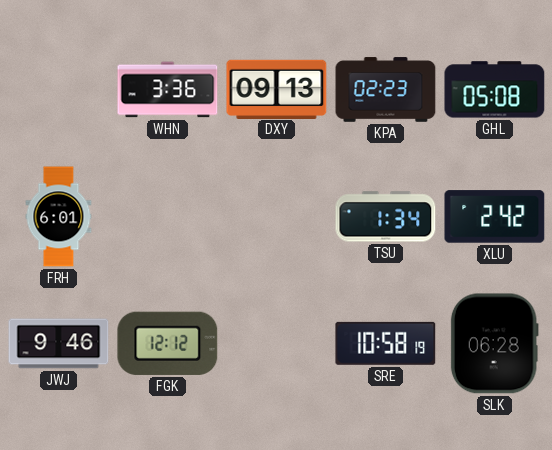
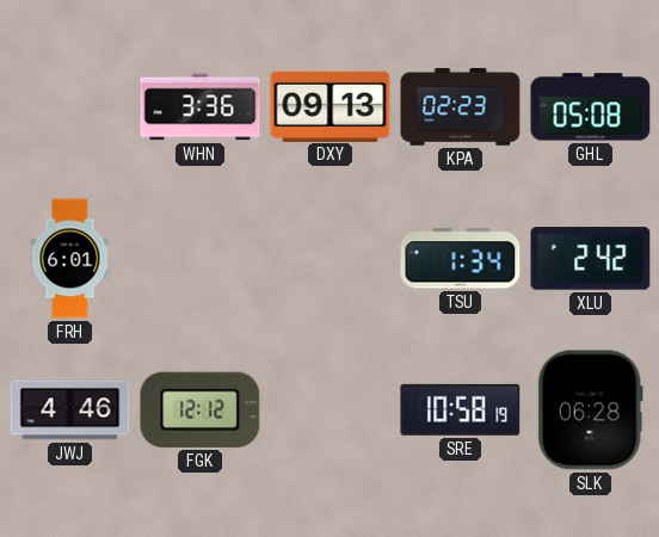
JWJ: 9:46 -> 4:46 (70, 411)
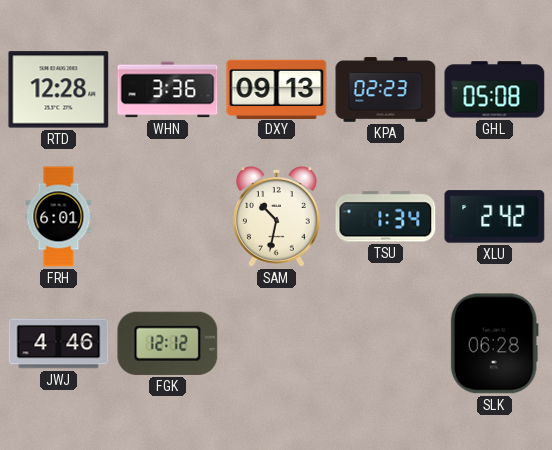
RTD: none -> 12:28 (59, 90)
SAM: none -> 10:32 (277, 217)
SRE: 10:58 -> none (461, 409)
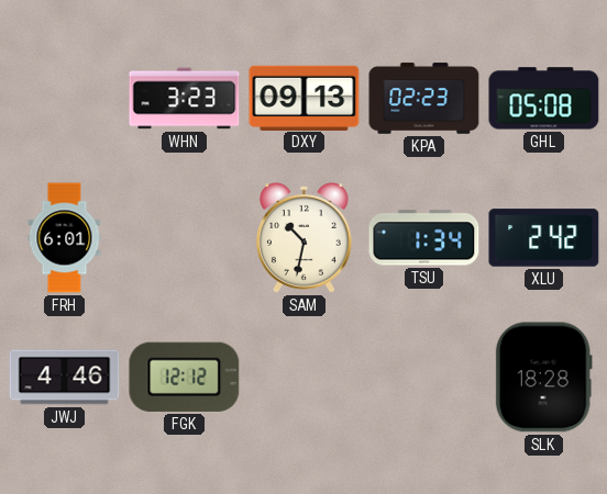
RTD: 12:28 -> none (59, 90)
WHN: 3:36 -> 3:23 (185, 99)
SLK: 06:28 -> 18:28 (543, 378)
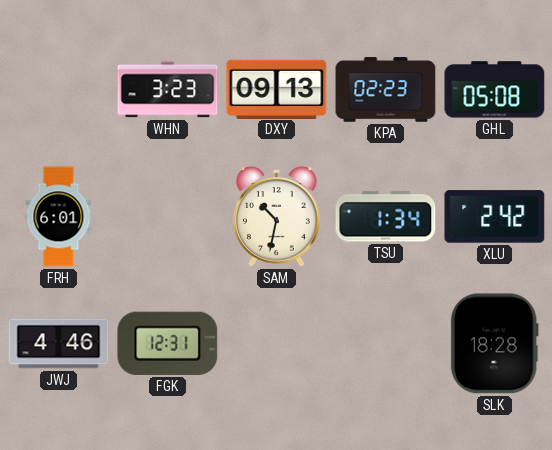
FGK: 12:12 -> 12:31 (168, 343)
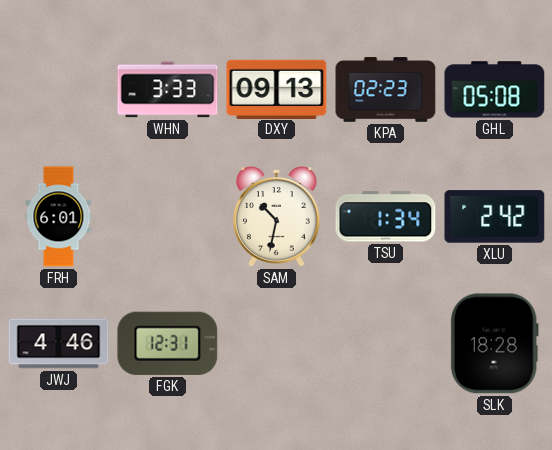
WHN: 3:23 -> 3:33 (168, 90)
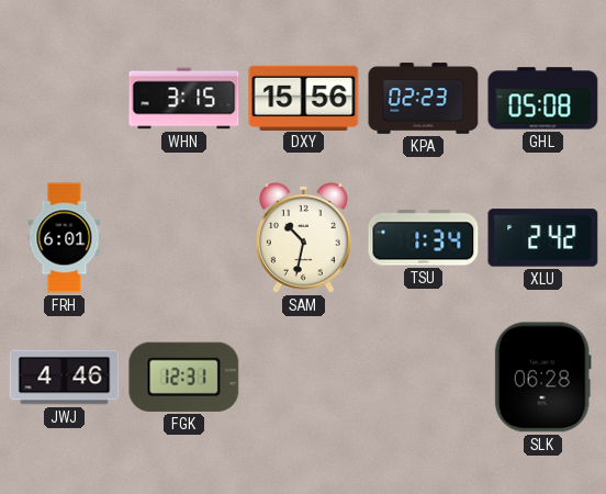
WHN: 3:33 -> 3:15 (184, 99)
DXY: 09:13 -> 15:56 (304, 98)
SLK: 18:28 -> 06:28 (542, 378)
